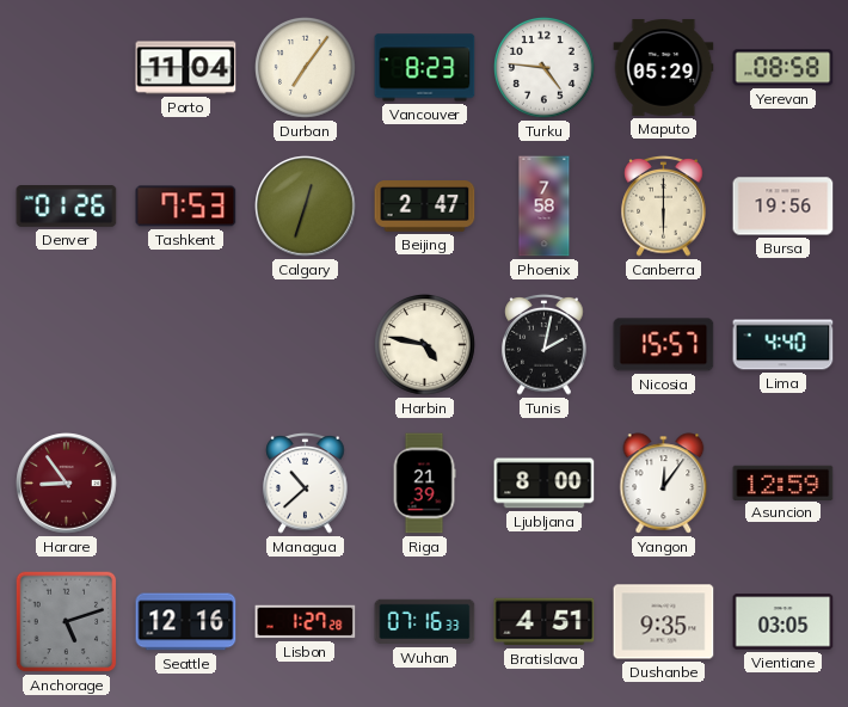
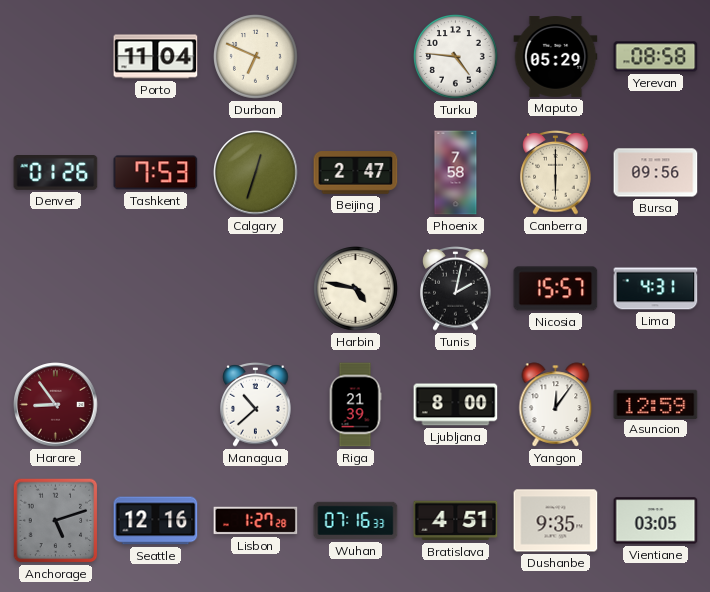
Durban: 7:06 -> 6:49 (256, 57)
Vancouver: 8:23 -> none (425, 68)
Bursa: 19:56 -> 09:56 (656, 173)
Lima: 4:40 -> 4:31 (656, 289)
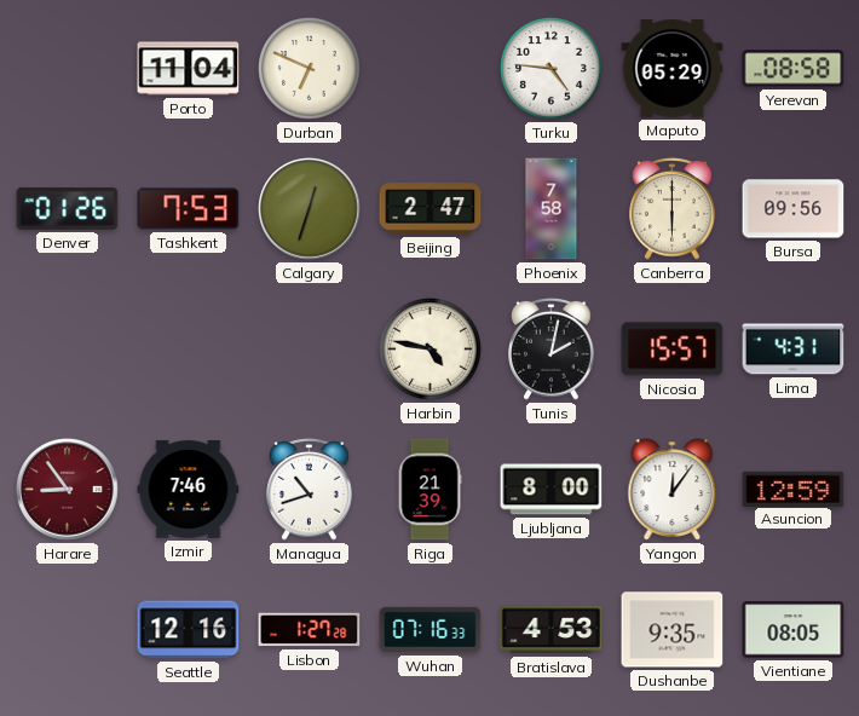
Izmir: none -> 7:46 (189, 490)
Managua: 10:38 -> 10:42 (310, 490)
Anchorage: 5:12 -> none (56, 521)
Bratislava: 4:51 -> 4:53 (552, 630)
Vientiane: 03:05 -> 08:05 (794, 630)
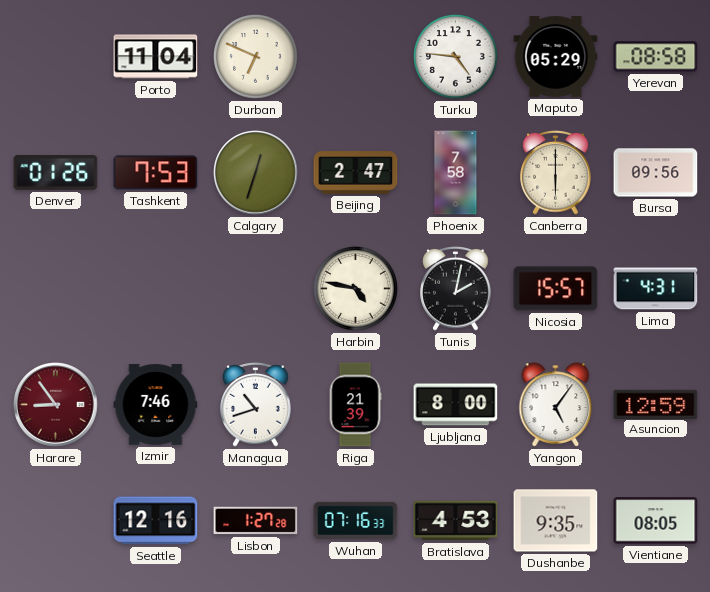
Yangon: 12:06 -> 5:06 (556, 405)
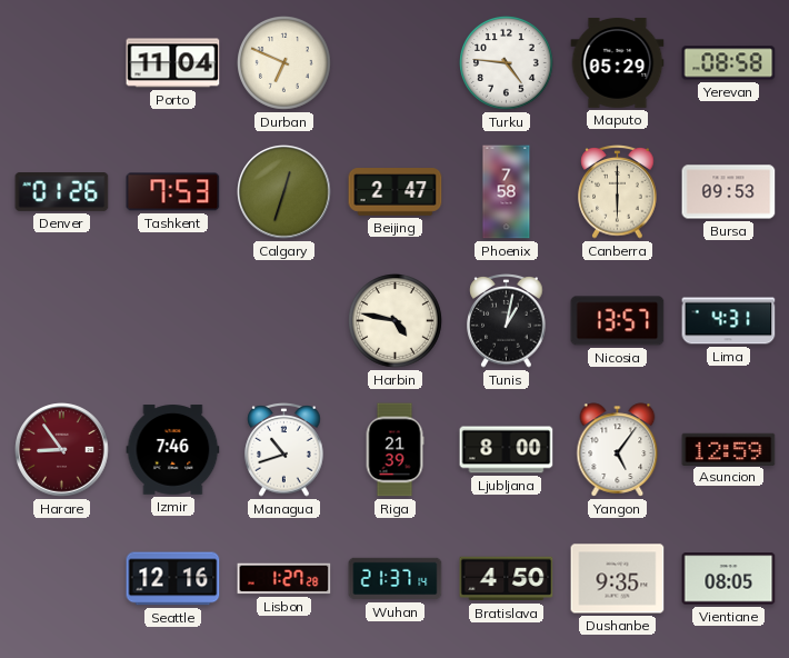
Bursa: 09:56 -> 09:53 (729, 192)
Tunis: 2:02 -> 1:02 (507, 321)
Nicosia: 15:57 -> 13:57 (618, 321)
Wuhan: 07:16 -> 21:37 (396, 579)
Bratislava: 4:53 -> 4:50 (507, 579)
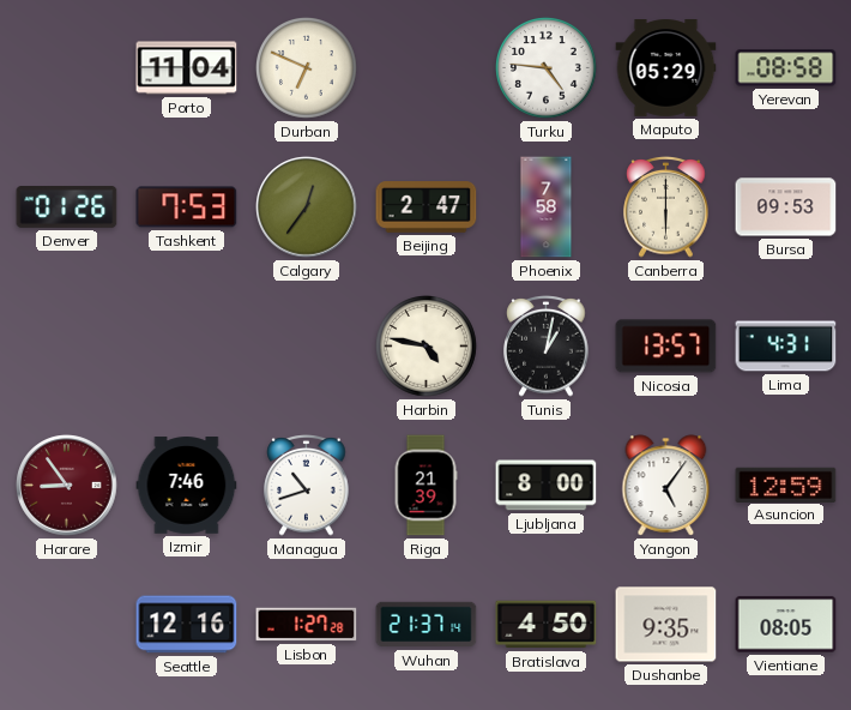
Calgary: 12:33 -> 12:36 (307, 207)
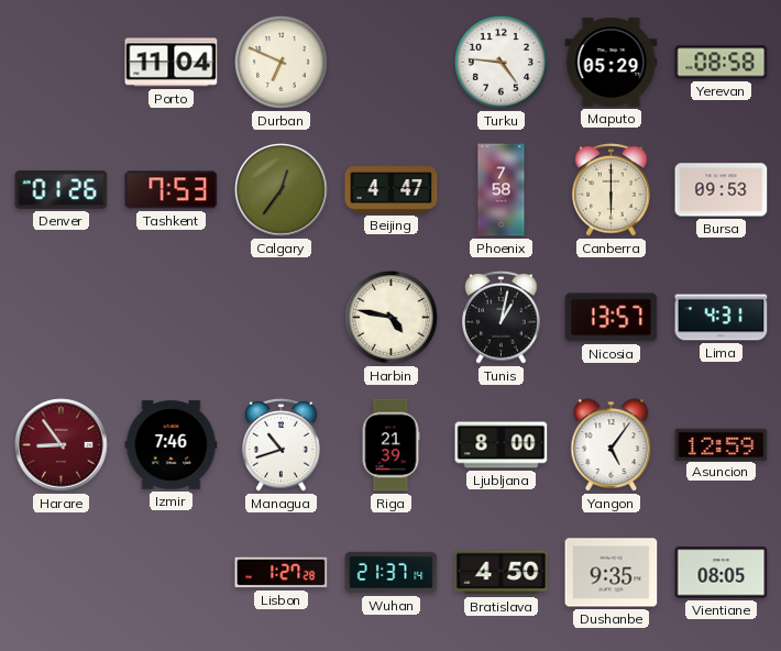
Beijing: 2:47 -> 4:47 (392, 190)
Seattle: 12:16 -> none (187, 625)
